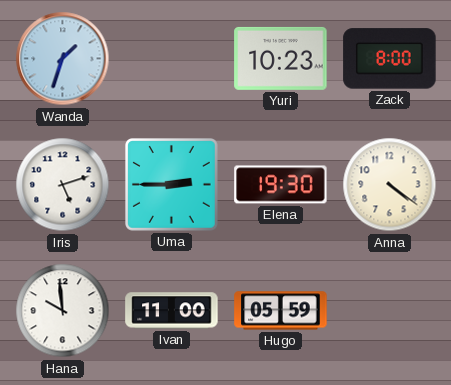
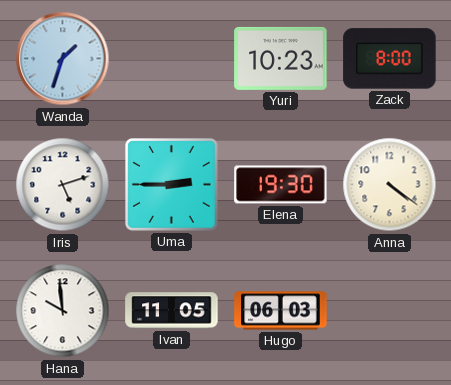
Ivan: 11:00 -> 11:05 (172, 311)
Hugo: 05:59 -> 06:03 (281, 311)
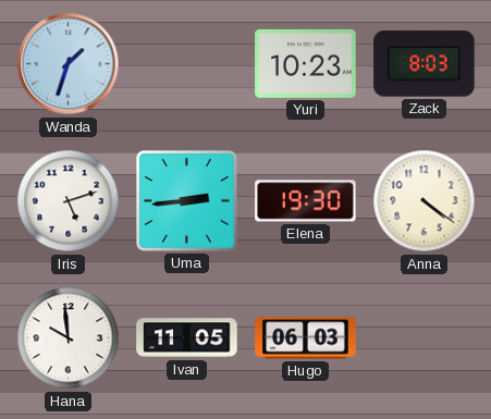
Zack: 8:00 -> 8:03 (425, 64)
Uma: 2:45 -> 2:44 (187, 201)
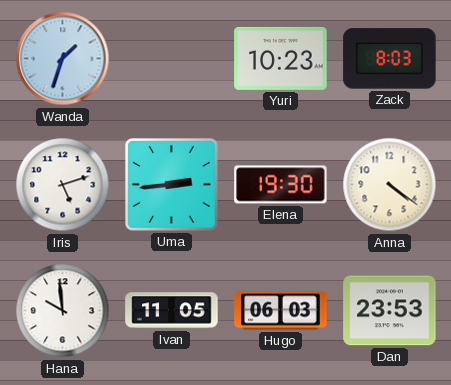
Dan: none -> 23:53 (390, 311)
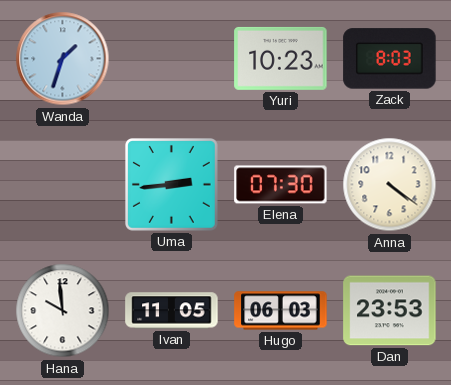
Iris: 5:12 -> none (63, 185)
Elena: 19:30 -> 07:30 (281, 185)
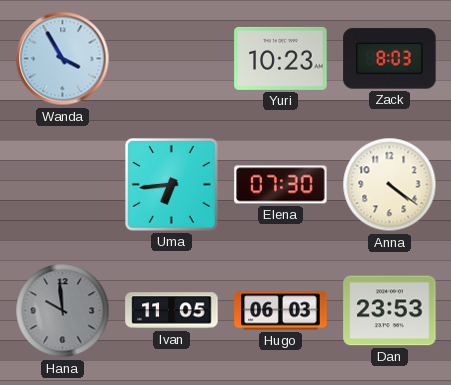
Wanda: 1:33 -> 3:55 (63, 59)
Uma: 2:44 -> 6:44 (172, 185)
Hana dial: white -> grey (63, 311)
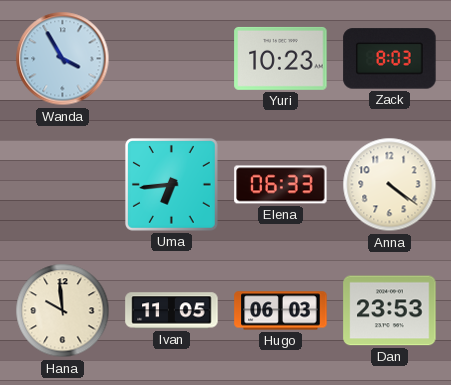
Elena: 07:30 -> 06:33 (281, 185)
Hana dial: grey -> cream (63, 311)
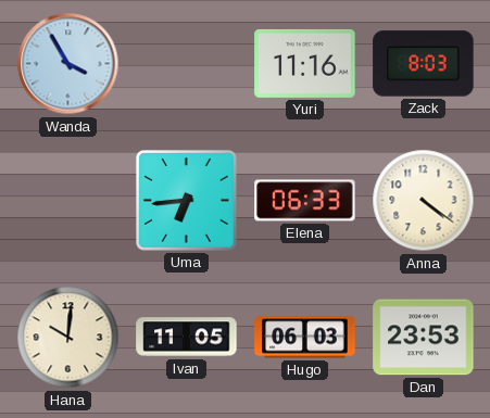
Yuri: 10:23 -> 11:16 (305, 63)
Hana: 9:59 -> 10:01 (68, 338)
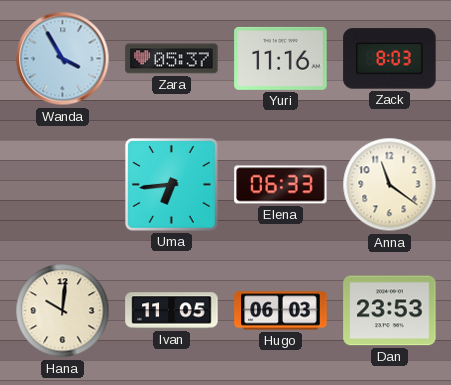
Zara: none -> 05:37 (172, 59)
Anna: 4:21 -> 11:21 (390, 185)
